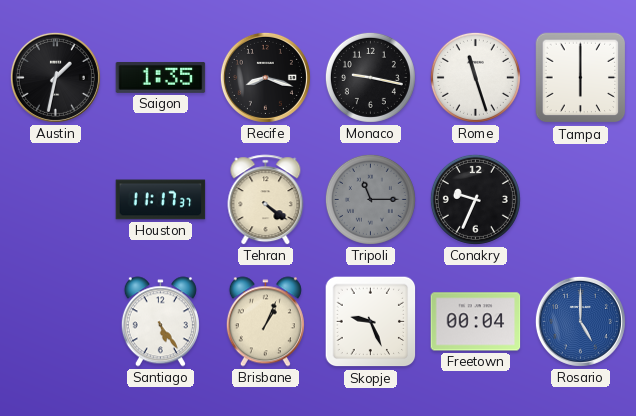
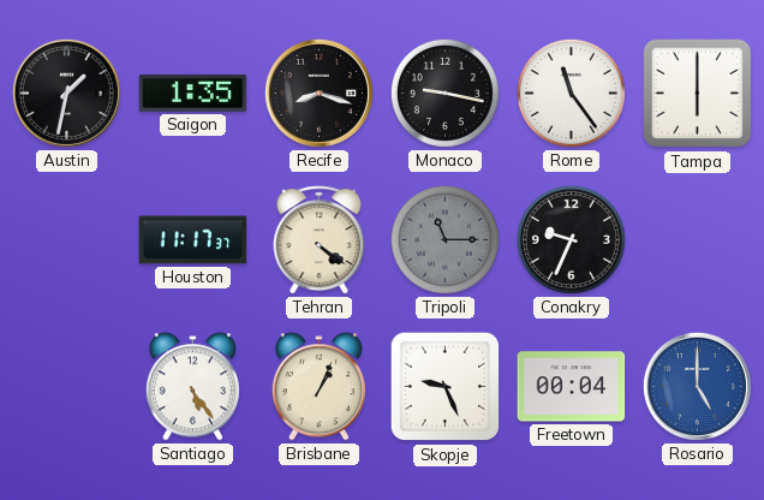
Rome: 11:27 -> 11:24 (571, 93)
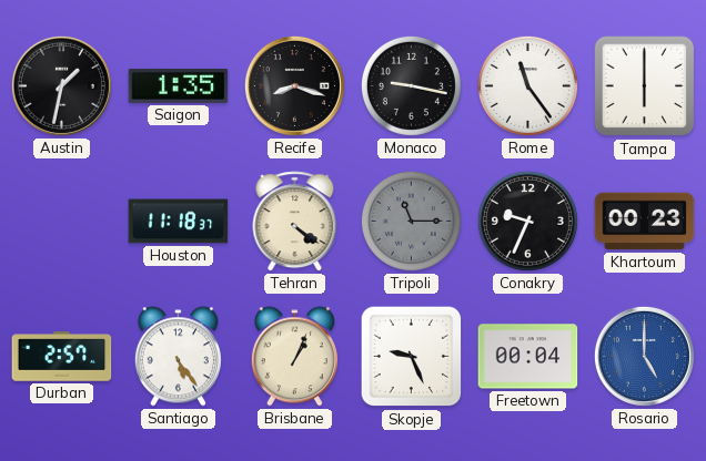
Houston: 11:17 -> 11:18 (179, 222)
Khartoum: none -> 00:23 (645, 222)
Durban: none -> 2:57 (62, 357)
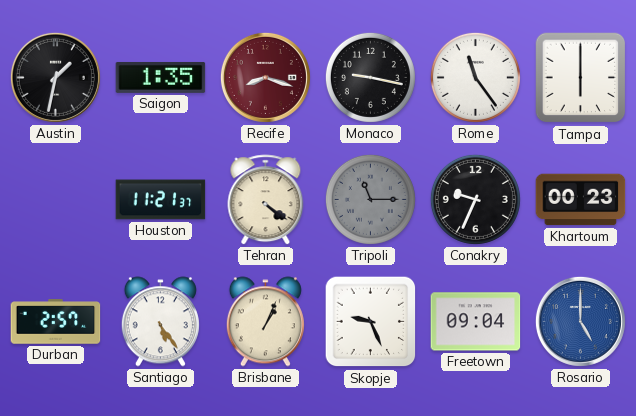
Recife dial: black -> burgundy (265, 77)
Houston: 11:18 -> 11:21 (161, 200)
Freetown: 00:04 -> 09:04 (476, 322)
